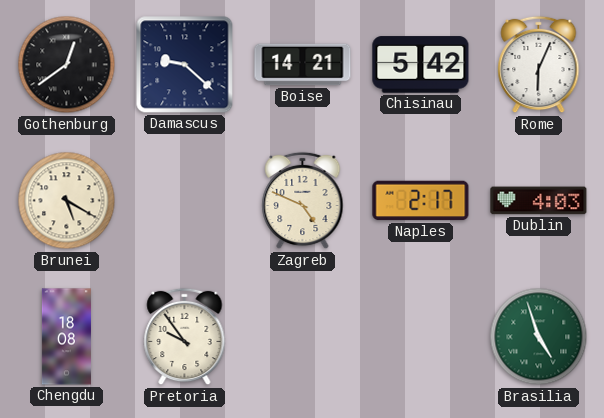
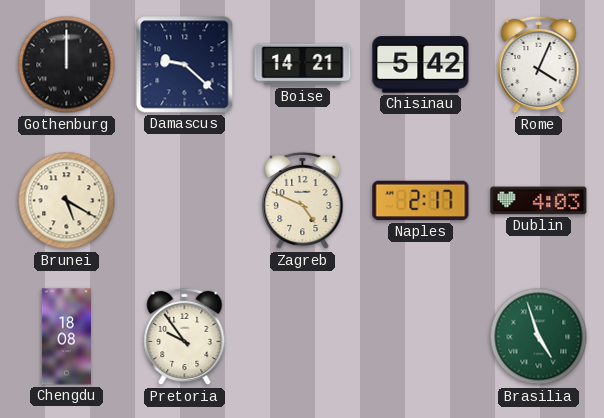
Gothenburg: 12:39 -> 12:00 (67, 65)
Rome: 6:04 -> 4:04 (539, 65)
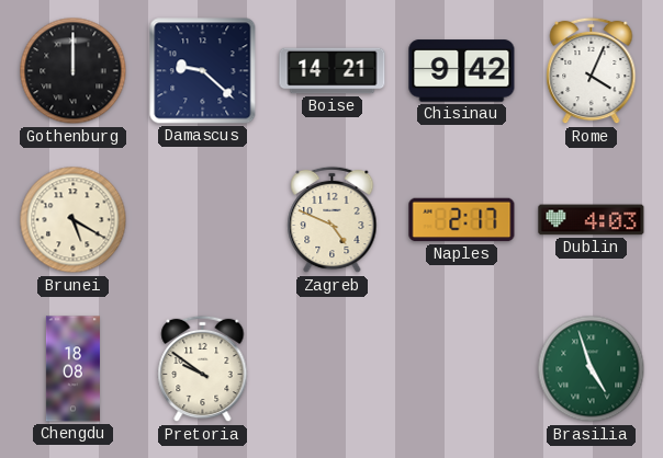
Chisinau: 5:42 -> 9:42 (462, 71)
Pretoria: 9:54 -> 9:51 (203, 369)
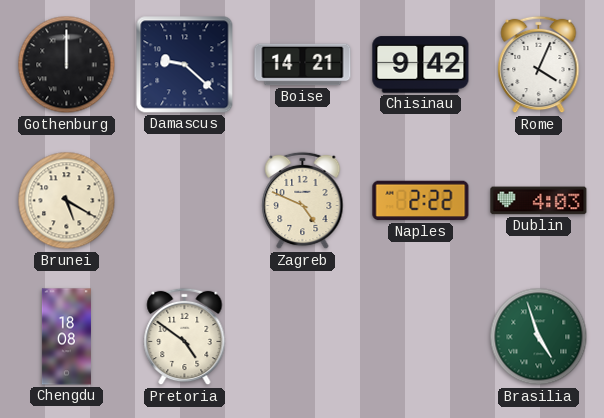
Naples: 2:17 -> 2:22 (421, 201)
Pretoria: 9:51 -> 4:51 (185, 337)
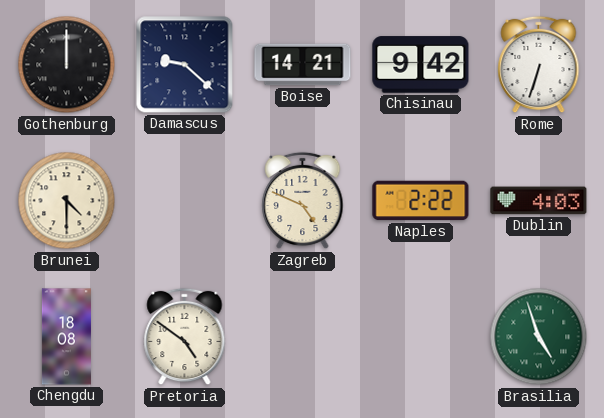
Rome: 4:04 -> 6:33 (539, 65)
Brunei: 5:20 -> 4:30 (67, 201)
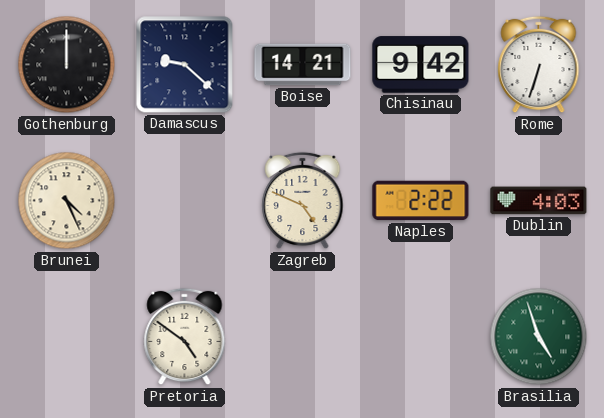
Brunei: 4:30 -> 4:26 (67, 201)
Chengdu: 18:08 -> none (66, 337)
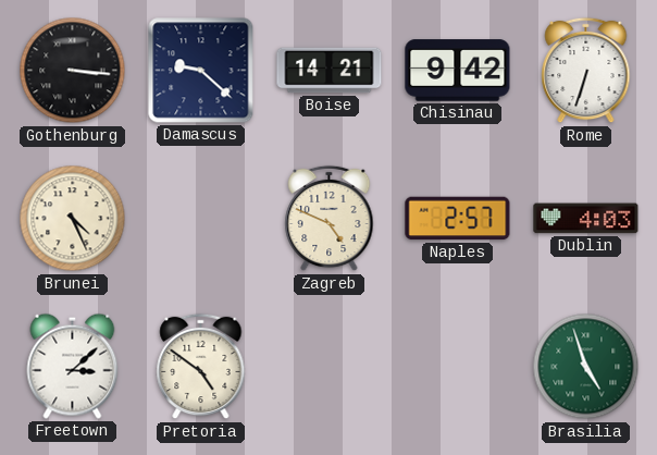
Gothenburg: 12:00 -> 3:16 (73, 71)
Naples: 2:22 -> 2:57 (458, 219)
Freetown: none -> 3:08 (73, 366)
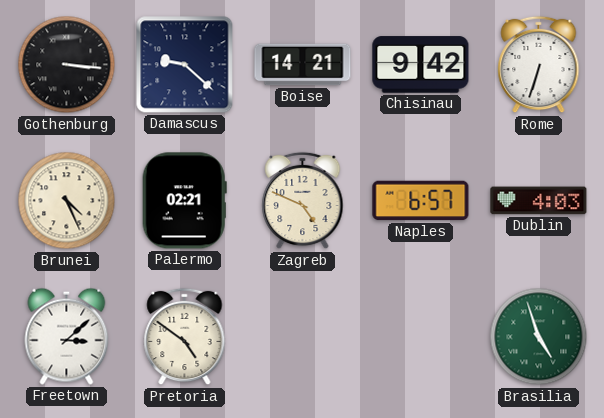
Palermo: none -> 02:21 (184, 201)
Naples: 2:57 -> 6:57 (421, 201)
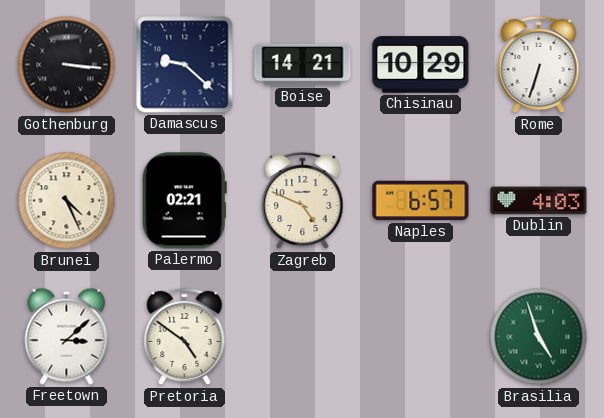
Chisinau: 9:42 -> 10:29 (421, 65)
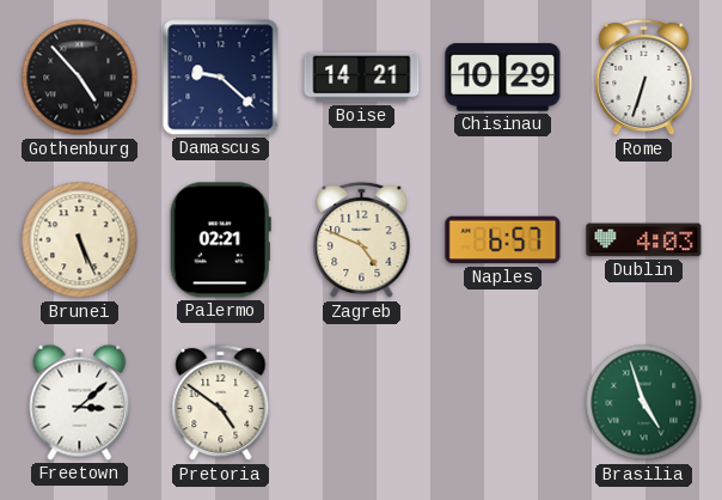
Gothenburg: 3:16 -> 4:53 (80, 78)
Brunei: 4:26 -> 5:26 (80, 240)
